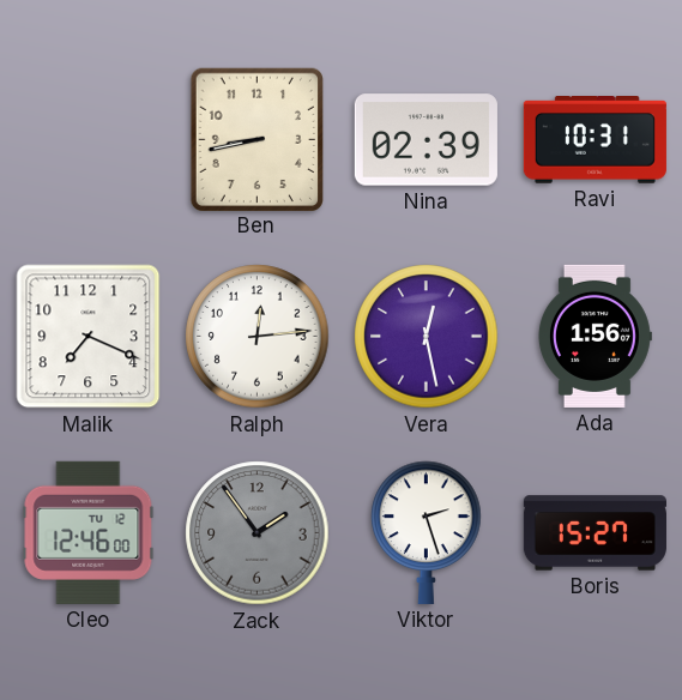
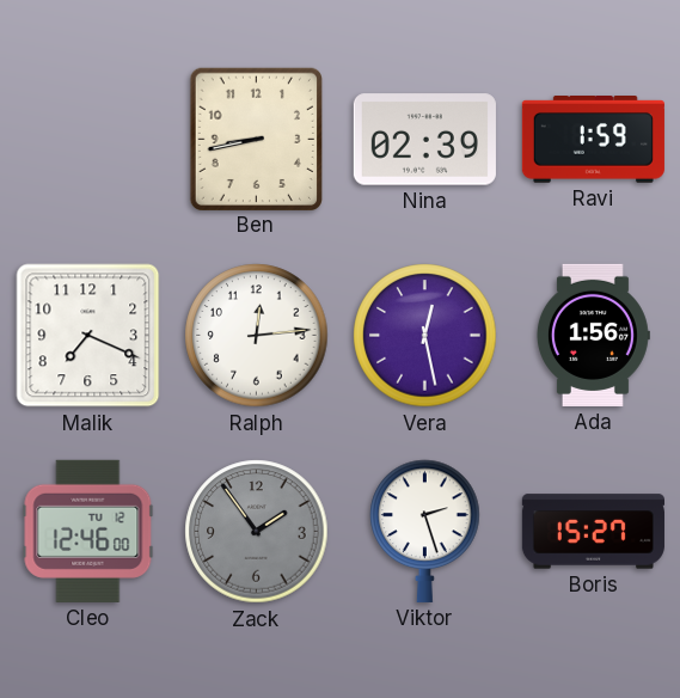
Ravi: 10:31 -> 1:59 (593, 140)
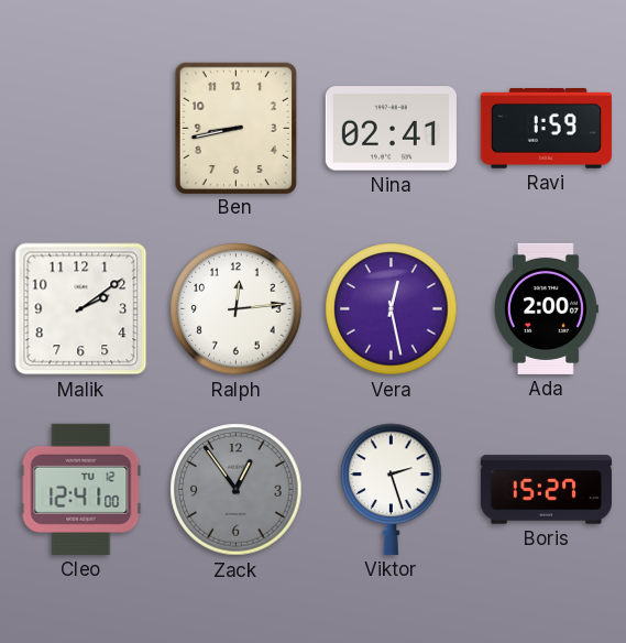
Nina: 02:39 -> 02:41 (391, 129)
Malik: 7:19 -> 2:09 (81, 309)
Ada: 1:56 -> 2:00 (546, 308)
Cleo: 12:46 -> 12:41 (81, 489)
Zack: 1:54 -> 12:54 (237, 490)
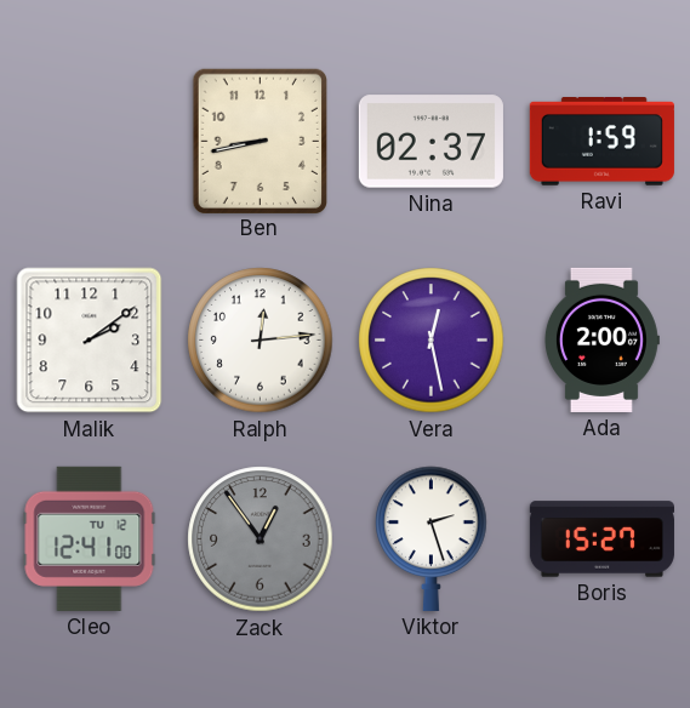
Nina: 02:41 -> 02:37 (430, 142)
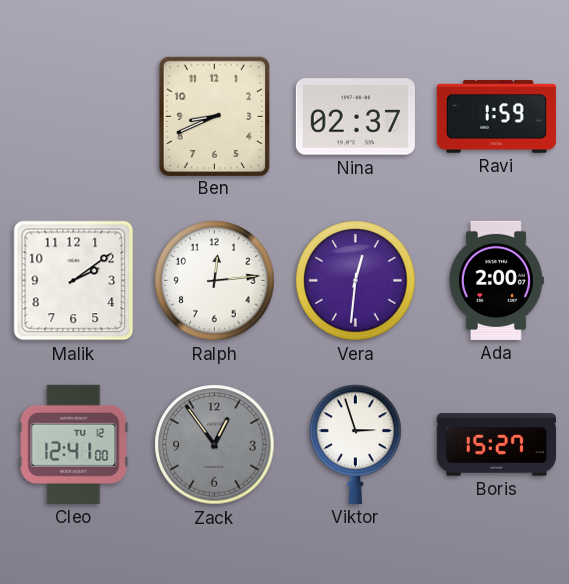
Ben: 8:43 -> 8:41 (214, 116)
Vera: 12:28 -> 12:31 (356, 281)
Viktor: 2:27 -> 2:57 (356, 444)
